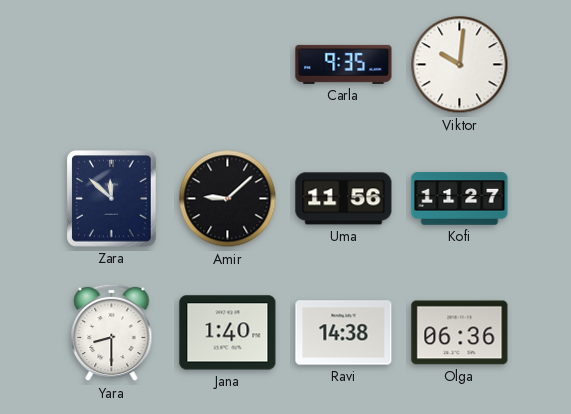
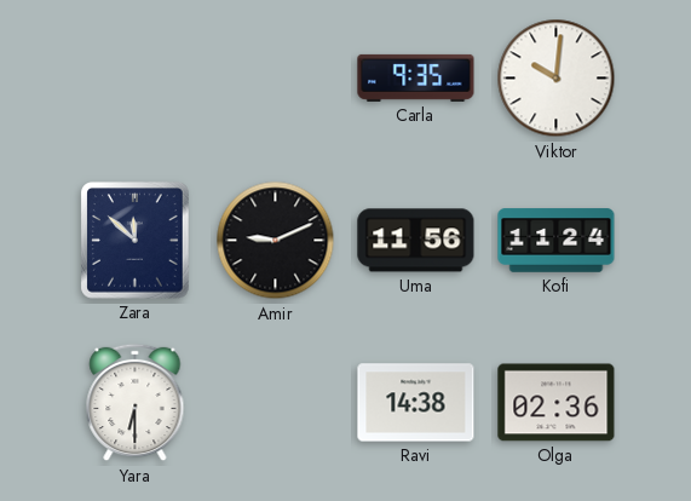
Amir: 9:08 -> 9:11 (276, 241)
Kofi: 11:27 -> 11:24 (557, 241)
Yara: 8:30 -> 6:30 (136, 403)
Jana: 1:40 -> none (228, 333)
Olga: 06:36 -> 02:36 (557, 403)
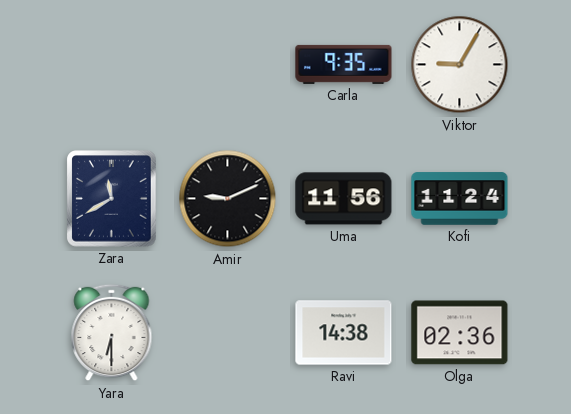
Viktor: 10:01 -> 9:05 (460, 65)
Zara: 11:52 -> 11:40 (112, 199)
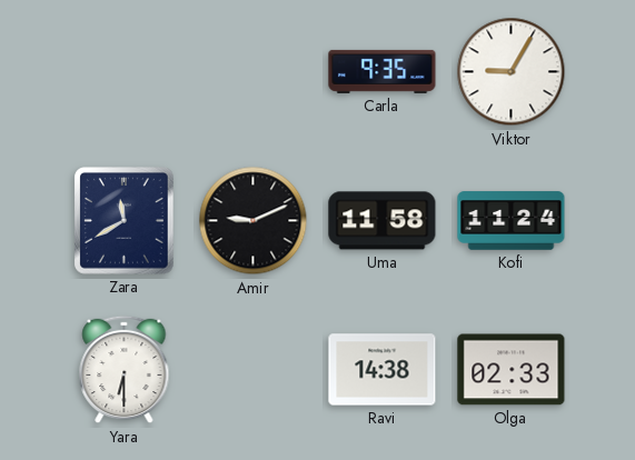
Uma: 11:56 -> 11:58 (383, 221)
Olga: 02:36 -> 02:33 (512, 370)
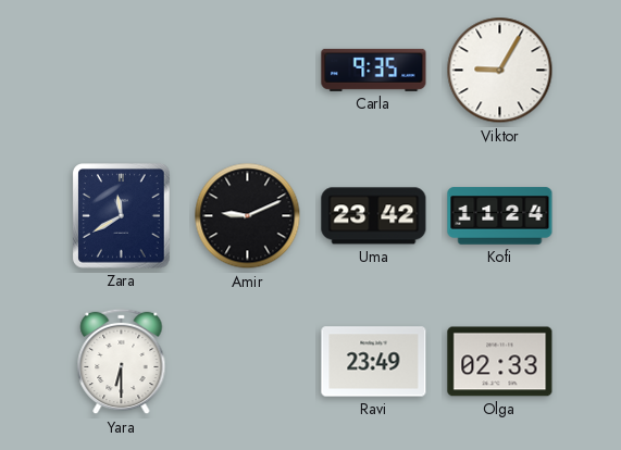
Uma: 11:58 -> 23:42 (374, 216)
Ravi: 14:38 -> 23:49 (374, 362)
